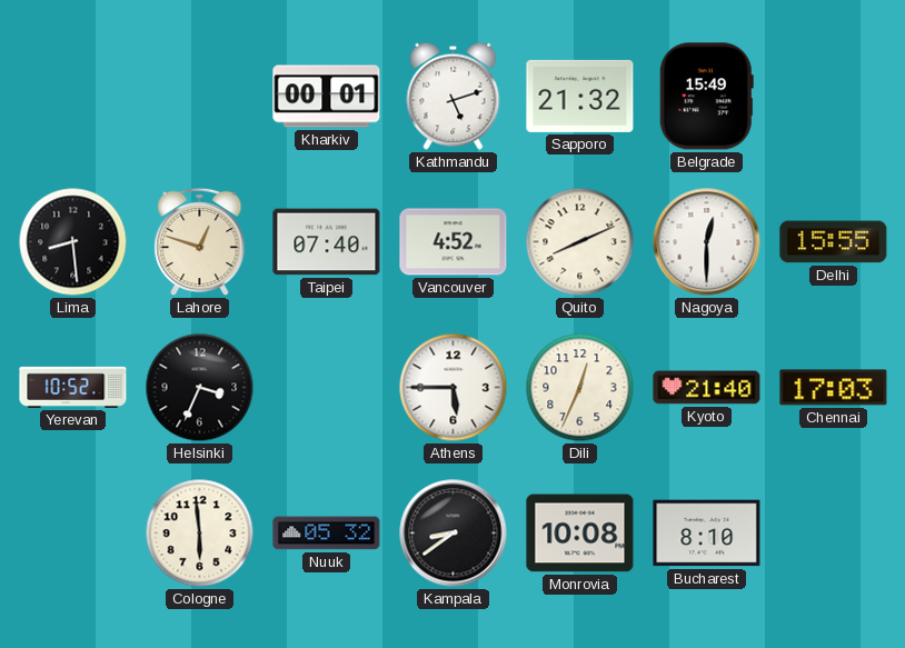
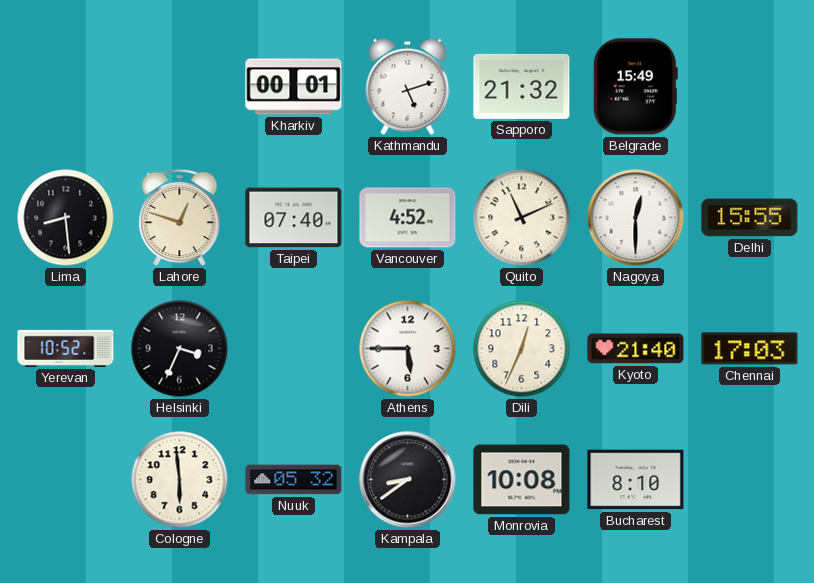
Quito: 8:11 -> 11:11 (522, 218)
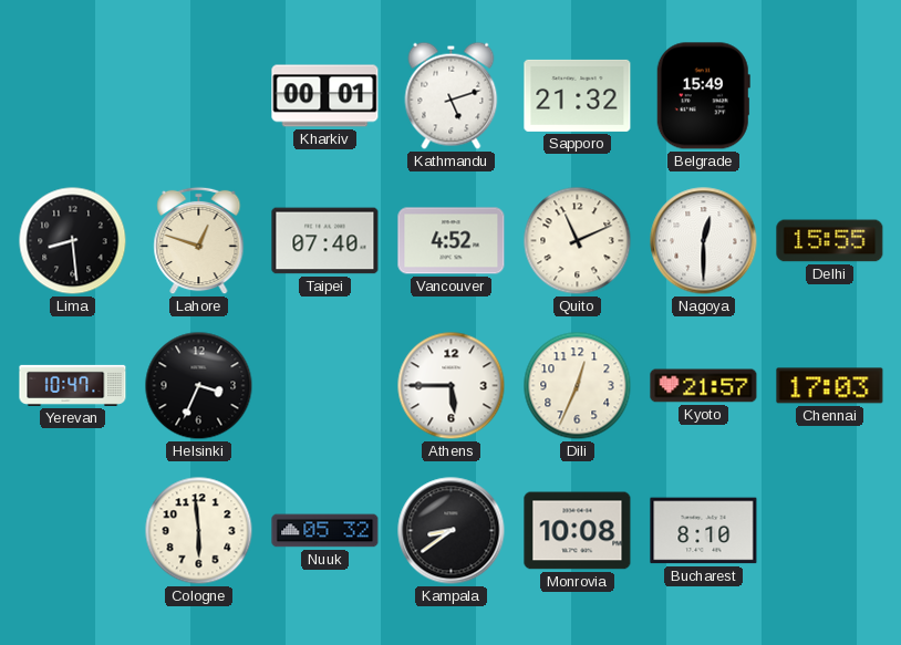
Yerevan: 10:52 -> 10:47 (73, 385)
Kyoto: 21:40 -> 21:57 (704, 386)
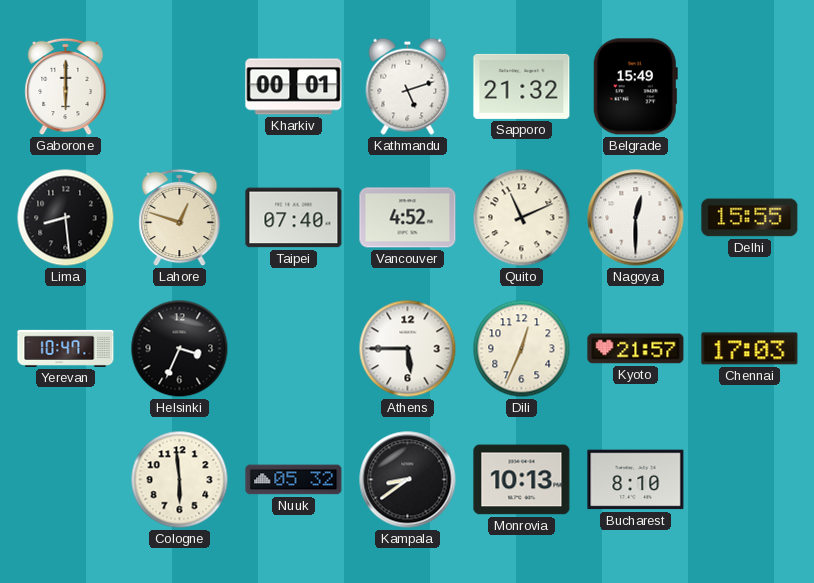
Gaborone: none -> 6:00 (66, 87)
Monrovia: 10:08 -> 10:13 (522, 480)
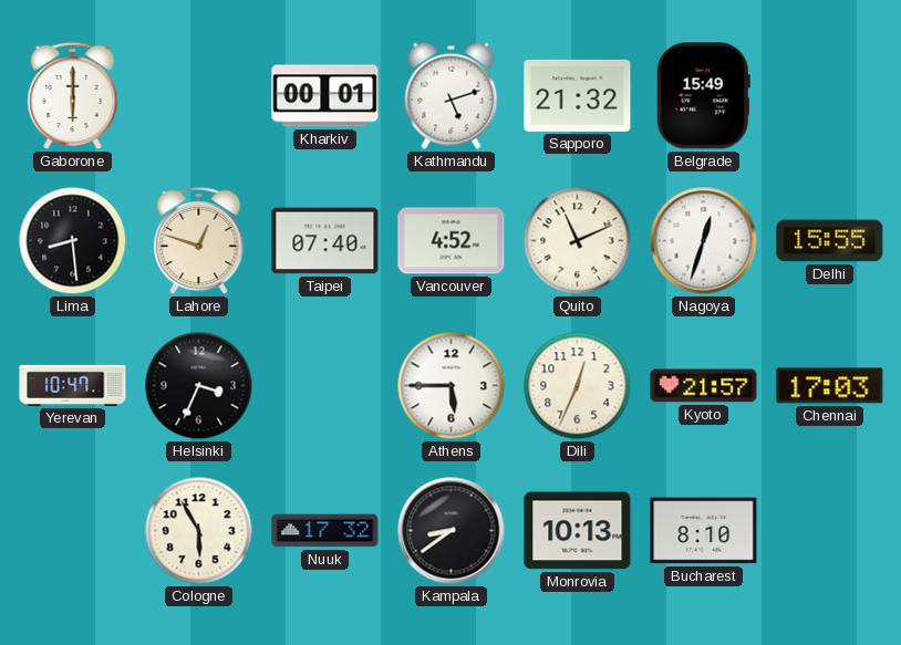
Nagoya: 12:30 -> 12:33 (704, 241)
Cologne: 5:59 -> 5:55 (199, 531)
Nuuk: 05:32 -> 17:32 (325, 531)
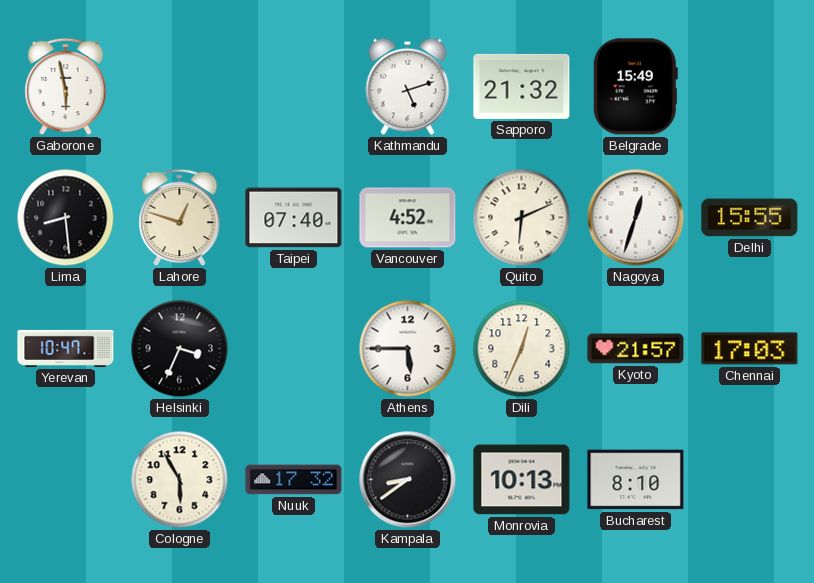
Gaborone: 6:00 -> 5:58 (66, 87)
Kharkiv: 00:01 -> none (325, 96)
Quito: 11:11 -> 6:11 (522, 218)
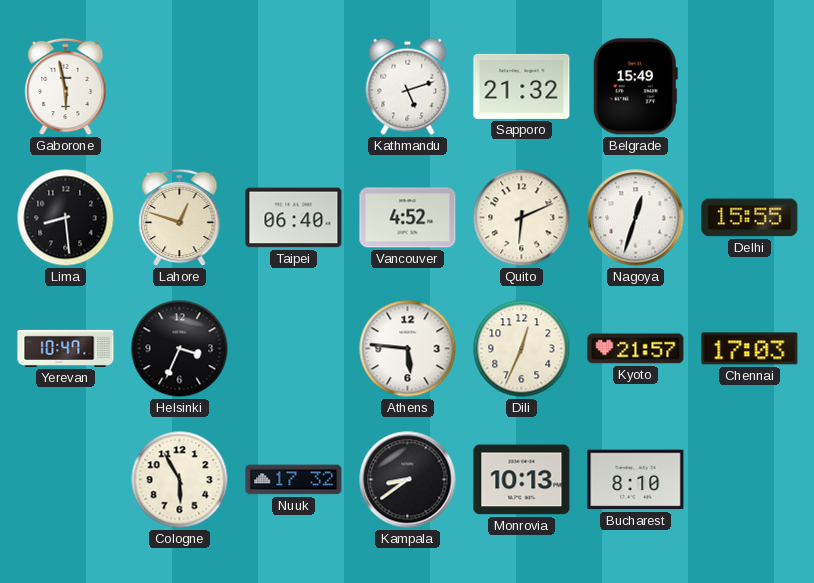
Taipei: 07:40 -> 06:40 (294, 218)
Athens: 5:45 -> 5:46 (408, 349)
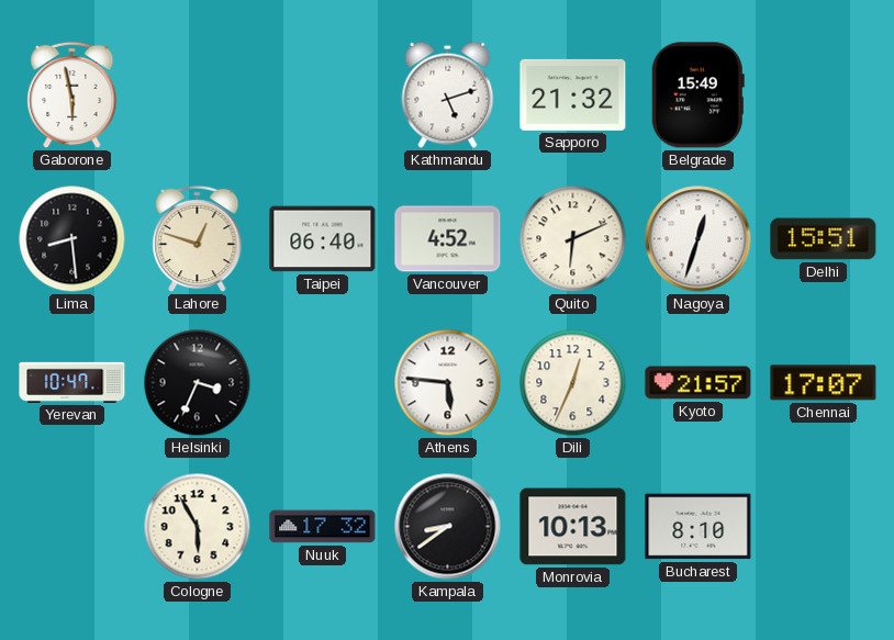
Delhi: 15:55 -> 15:51 (824, 239)
Chennai: 17:03 -> 17:07 (824, 383)
